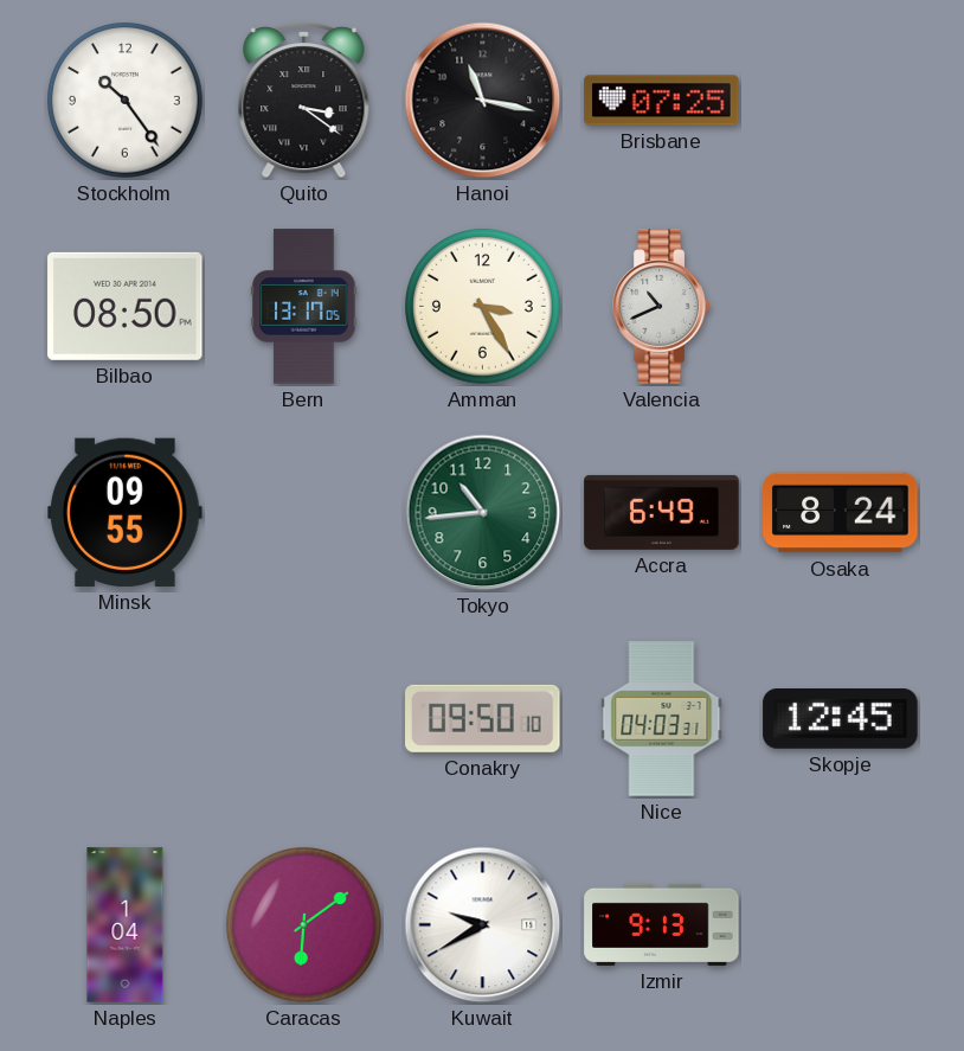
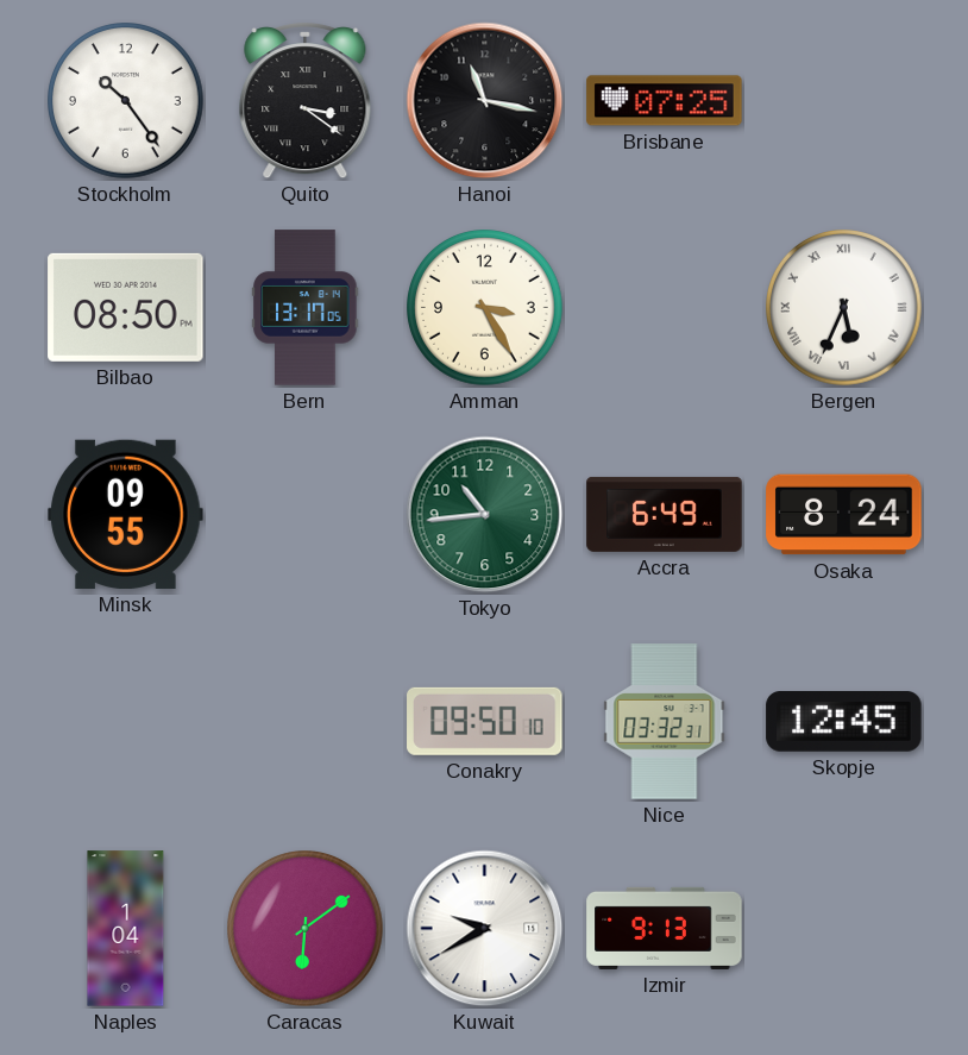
Valencia: 10:41 -> none (662, 307)
Bergen: none -> 5:34 (844, 308)
Nice: 04:03 -> 03:32 (665, 722)
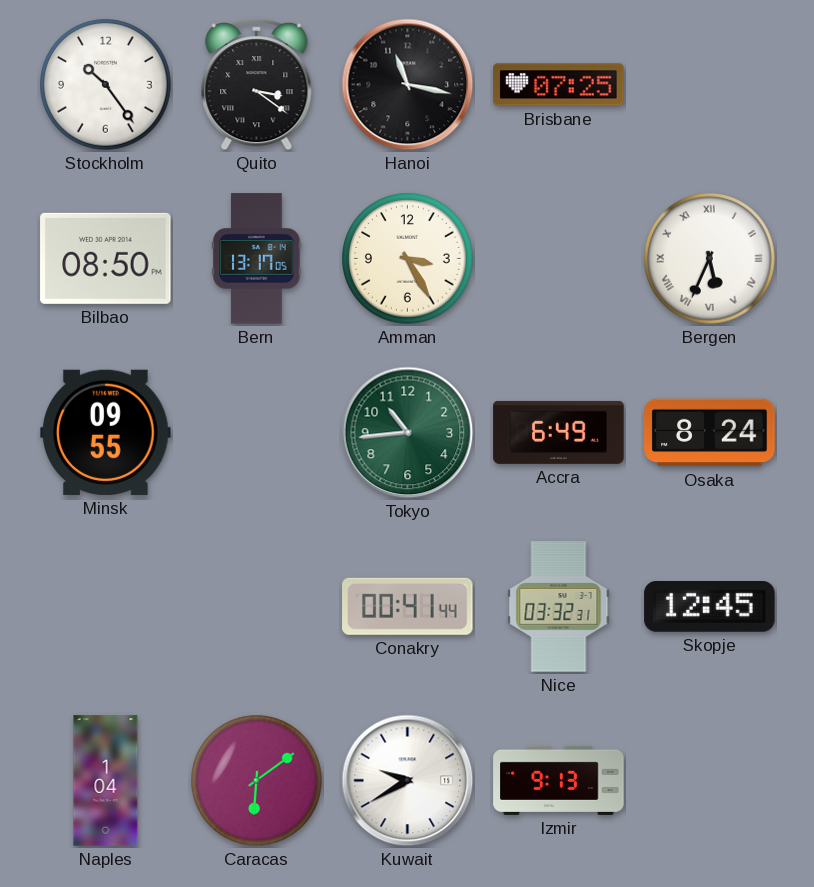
Conakry: 09:50 -> 00:41 (408, 606)
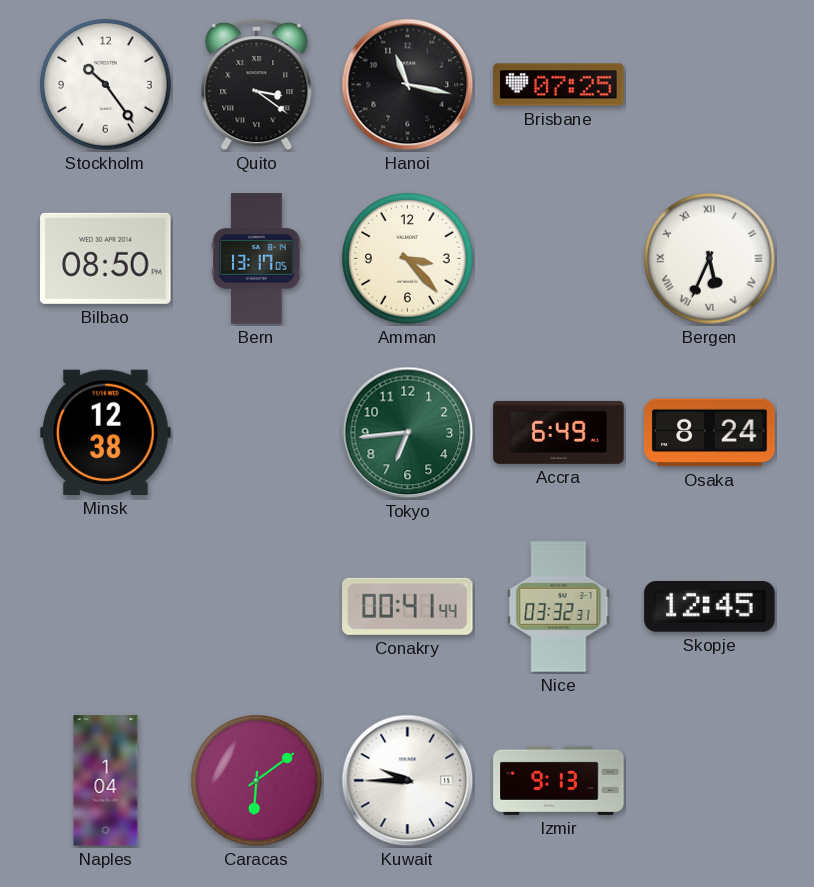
Amman: 3:25 -> 3:23 (408, 259)
Minsk: 09:55 -> 12:38 (106, 432)
Tokyo: 10:44 -> 6:44 (408, 433)
Kuwait: 9:40 -> 9:45 (408, 781)
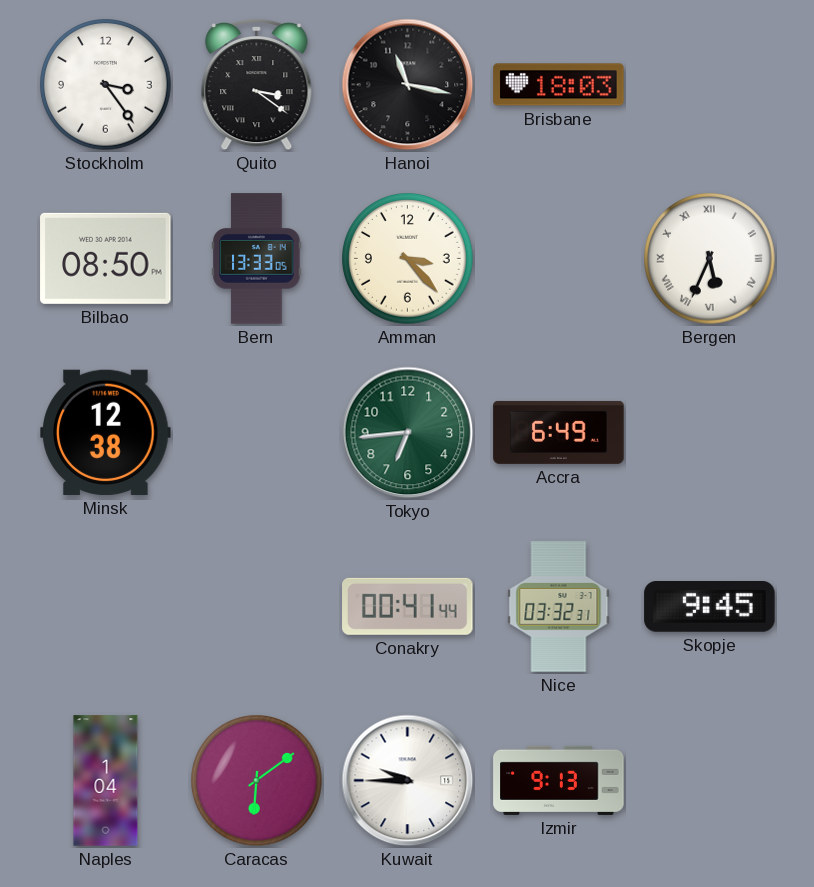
Stockholm: 10:24 -> 3:24 (106, 85)
Brisbane: 07:25 -> 18:03 (559, 85)
Bern: 13:17 -> 13:33 (257, 259)
Osaka: 8:24 -> none (710, 433)
Skopje: 12:45 -> 9:45 (710, 607)
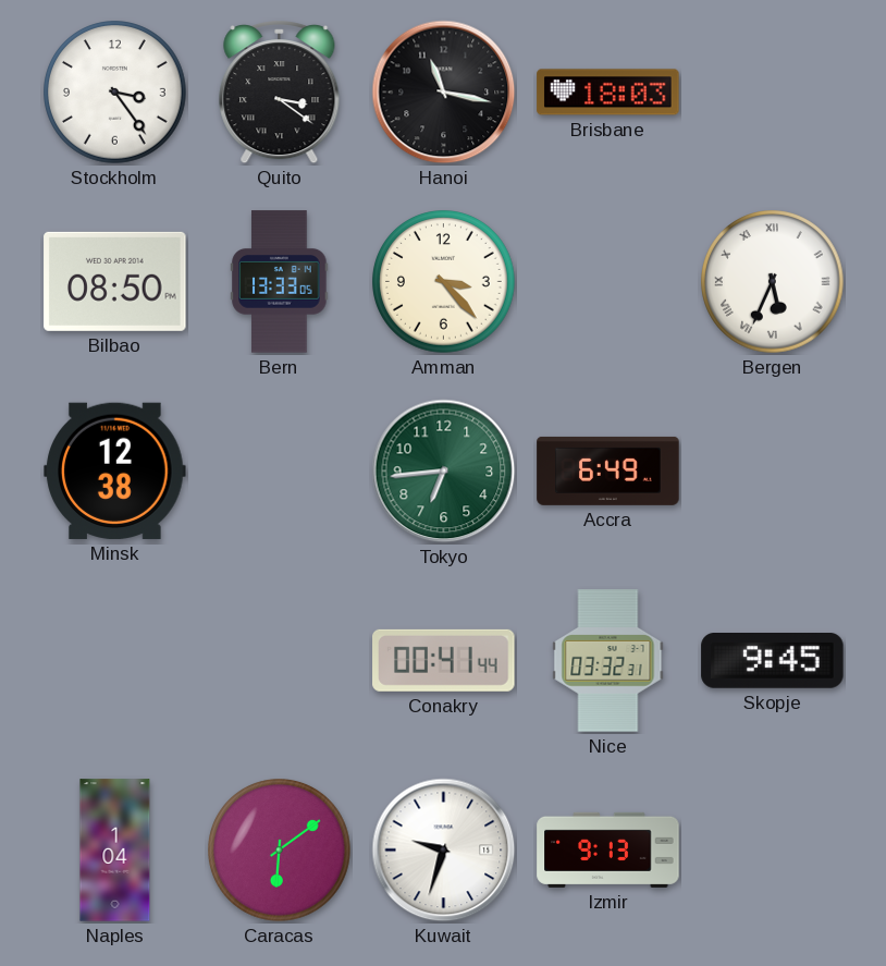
Kuwait: 9:45 -> 9:33 (444, 851)
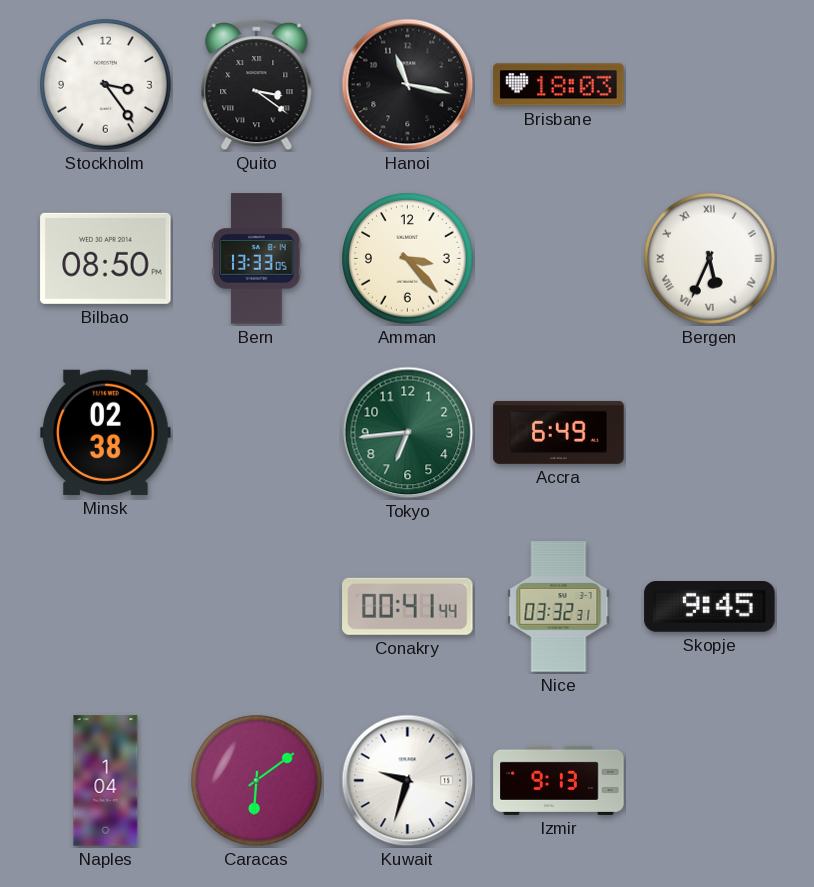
Minsk: 12:38 -> 02:38 (106, 432)
